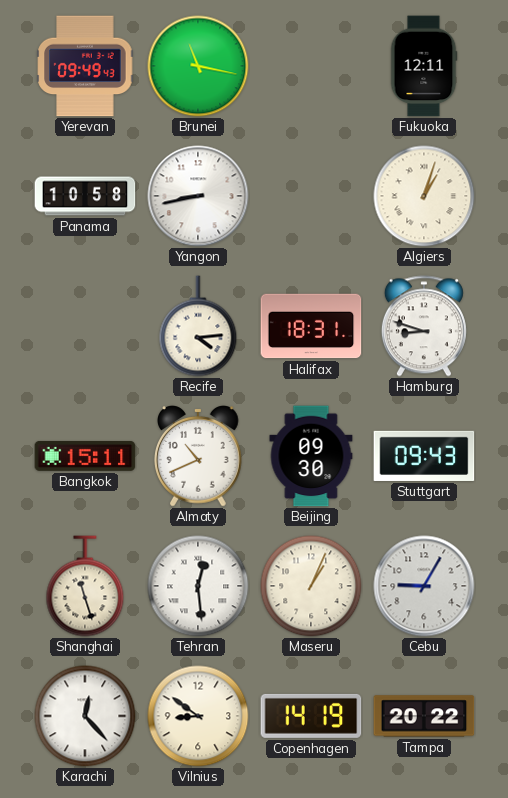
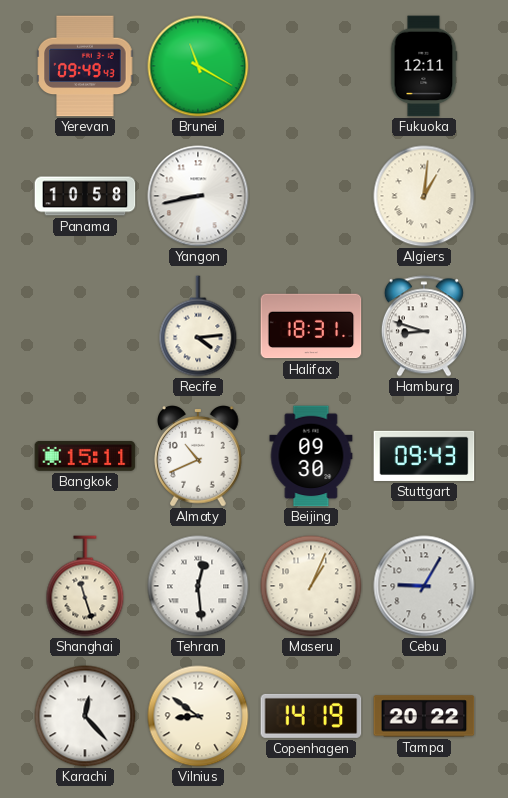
Brunei: 11:17 -> 11:20 (198, 66)
Algiers: 1:03 -> 1:01 (424, 196)
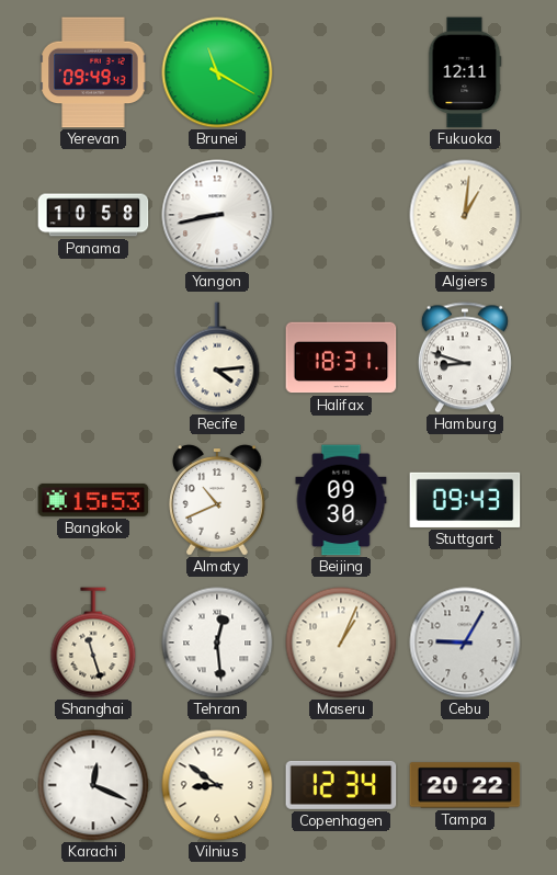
Bangkok: 15:11 -> 15:53 (93, 500)
Karachi: 12:23 -> 12:19 (93, 785)
Copenhagen: 14:19 -> 12:34 (341, 785)
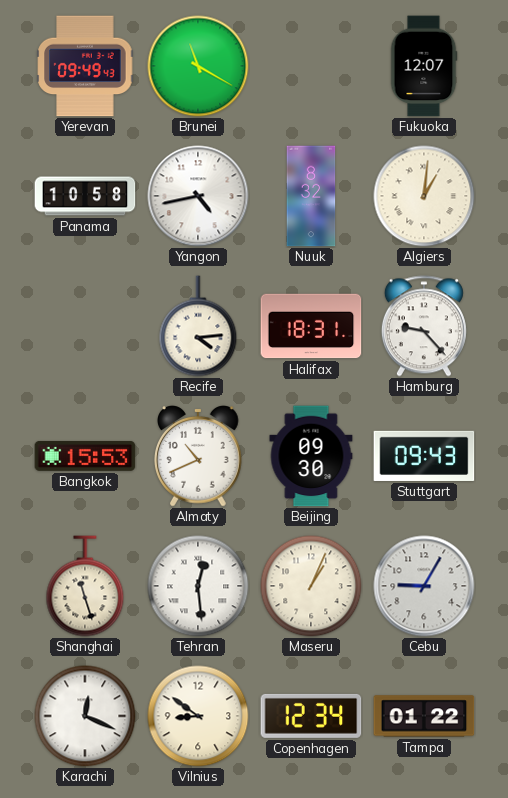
Fukuoka: 12:11 -> 12:07 (424, 66)
Yangon: 8:43 -> 4:43 (198, 196)
Nuuk: none -> 8:32 (311, 196)
Hamburg: 8:48 -> 9:23 (424, 326)
Tampa: 20:22 -> 01:22 (424, 716)
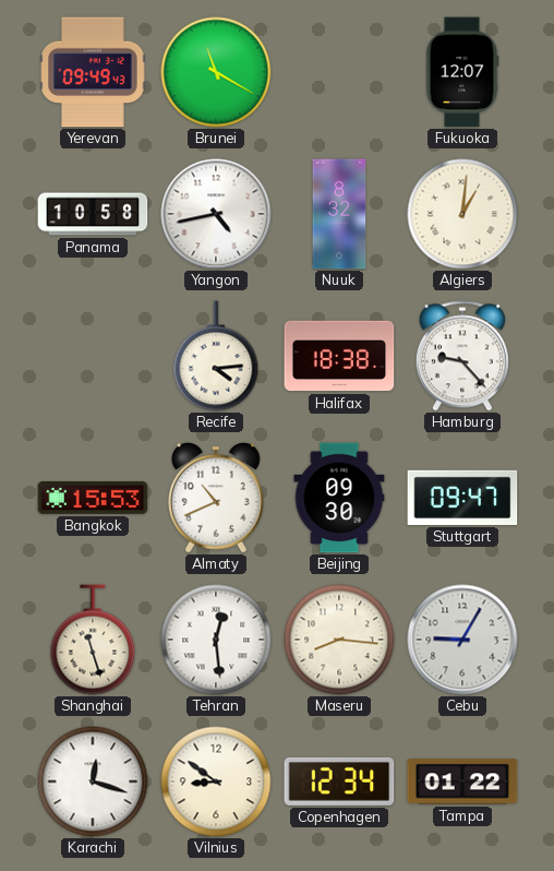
Halifax: 18:31 -> 18:38 (339, 356)
Stuttgart: 09:43 -> 09:47 (462, 498)
Maseru: 1:04 -> 8:16 (339, 640)
Karachi: 12:19 -> 12:18 (93, 781)
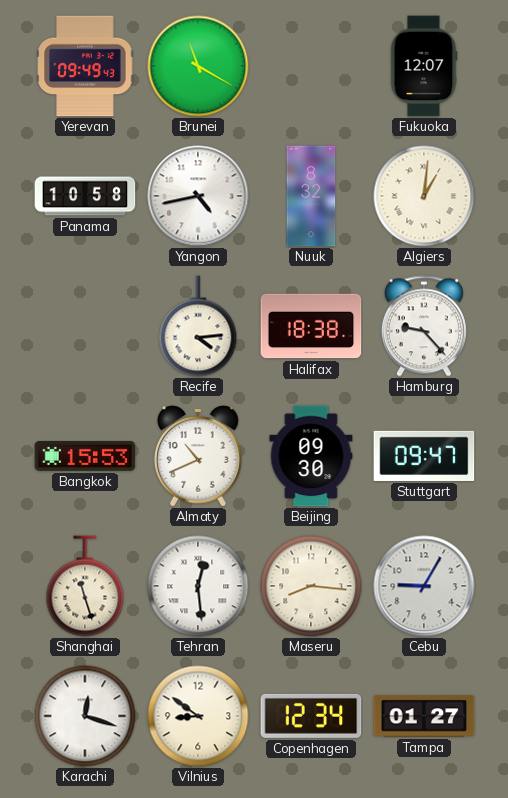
Tampa: 01:22 -> 01:27 (424, 716)
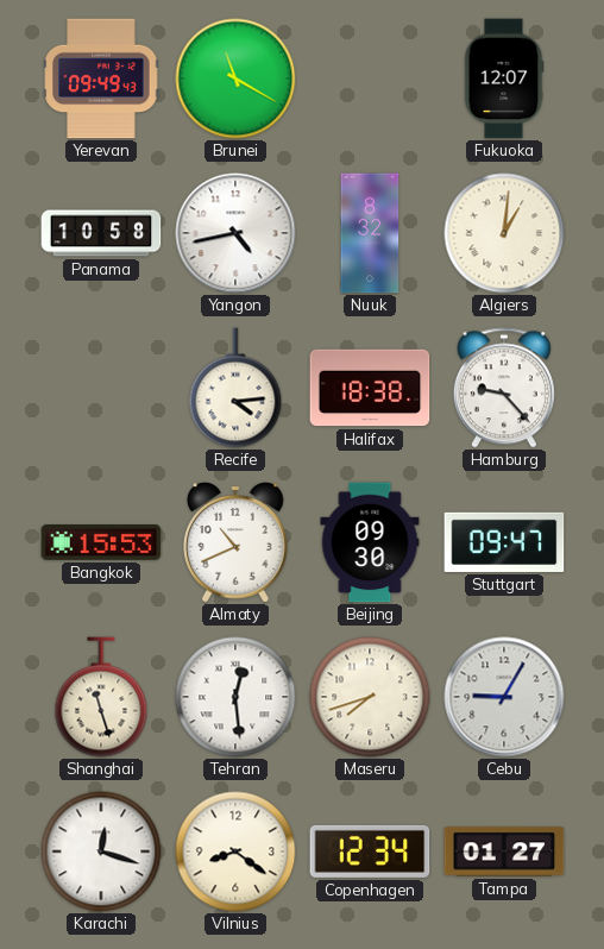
Maseru: 8:16 -> 7:42 (370, 697)
Vilnius: 8:51 -> 8:21 (235, 851)
